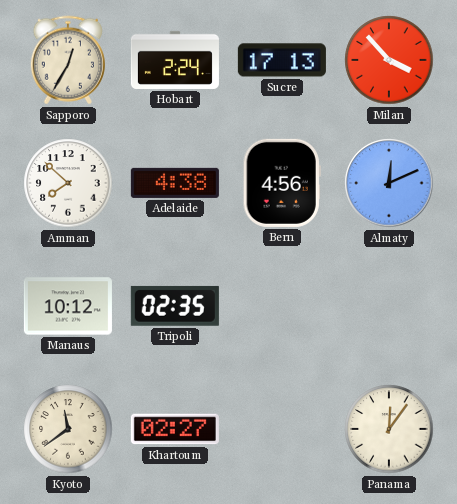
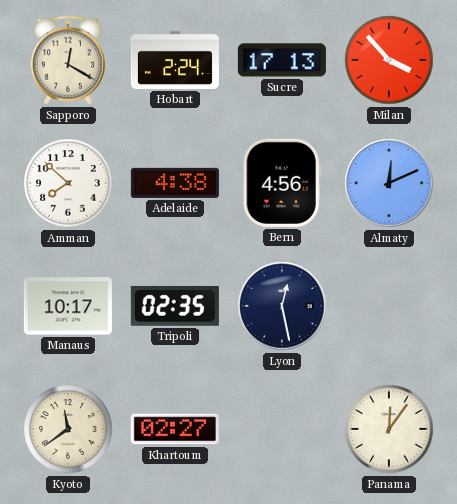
Sapporo: 12:35 -> 12:20 (68, 60)
Manaus: 10:12 -> 10:17 (68, 306)
Lyon: none -> 12:28 (282, 306)
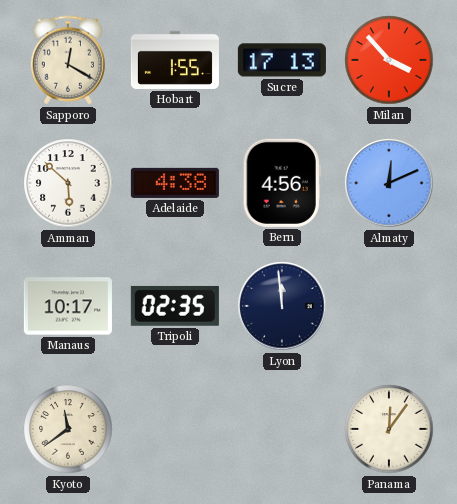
Hobart: 2:24 -> 1:55 (175, 60)
Amman: 7:52 -> 5:52 (68, 183)
Lyon: 12:28 -> 11:59 (282, 306)
Khartoum: 02:27 -> none (175, 429)
